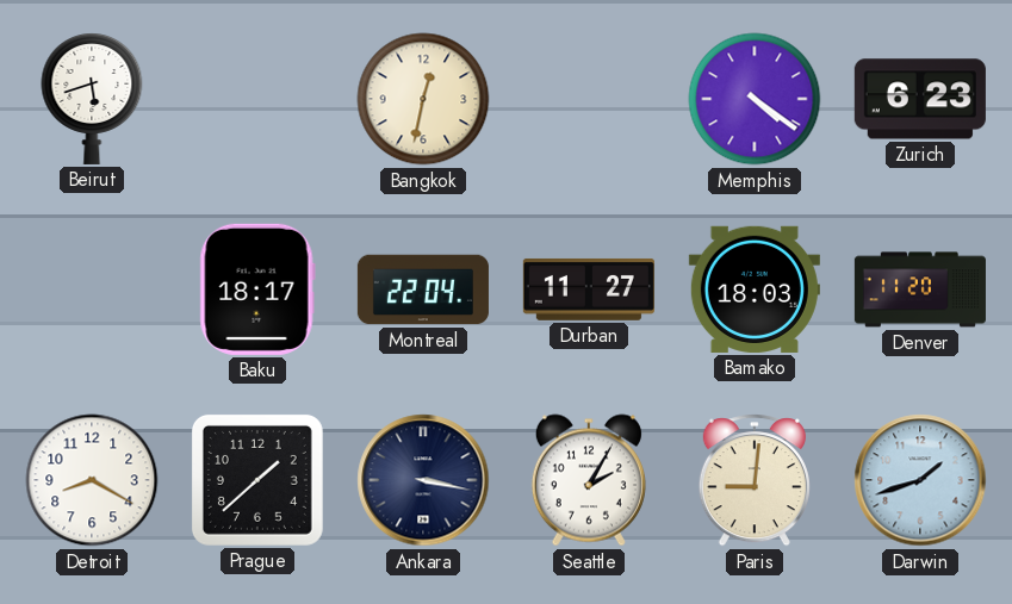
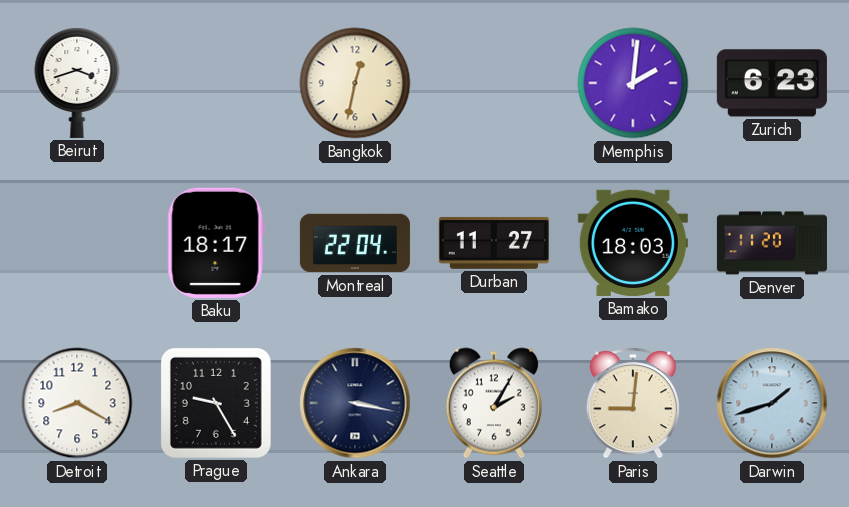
Beirut: 5:42 -> 3:42 (77, 83)
Memphis: 4:21 -> 2:01 (633, 83)
Prague: 1:38 -> 9:25 (216, 403)
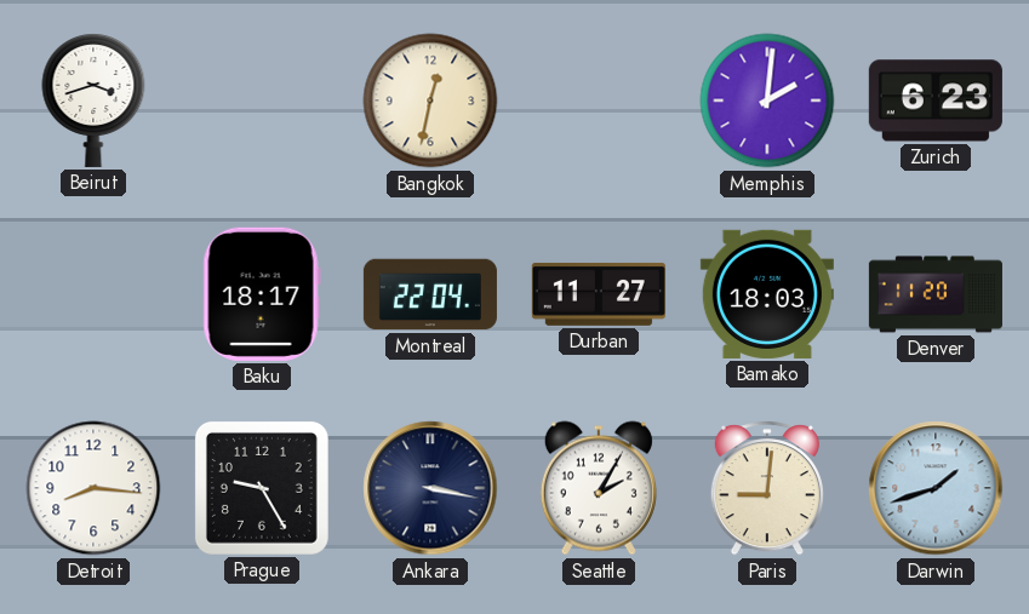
Detroit: 8:20 -> 8:16 (93, 488)
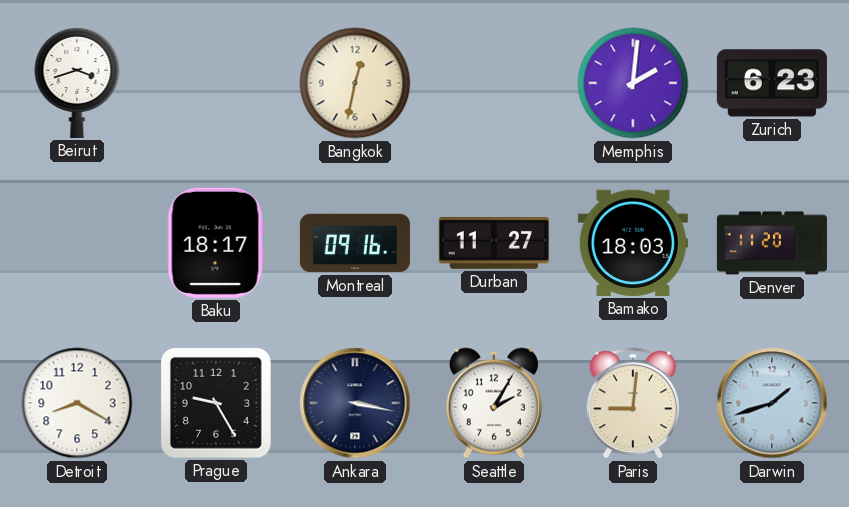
Montreal: 22:04 -> 09:16 (355, 243)
Detroit: 8:16 -> 8:20 (77, 403)
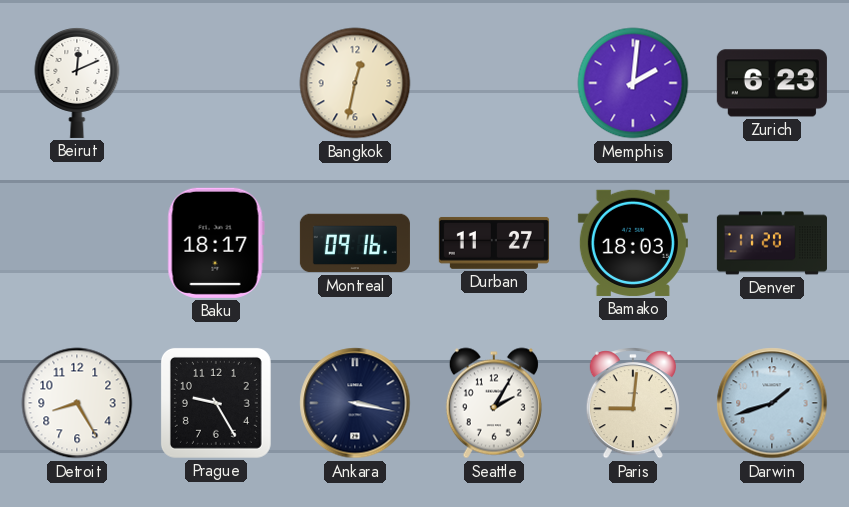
Beirut: 3:42 -> 12:11 (77, 83)
Detroit: 8:20 -> 8:25 (77, 403)
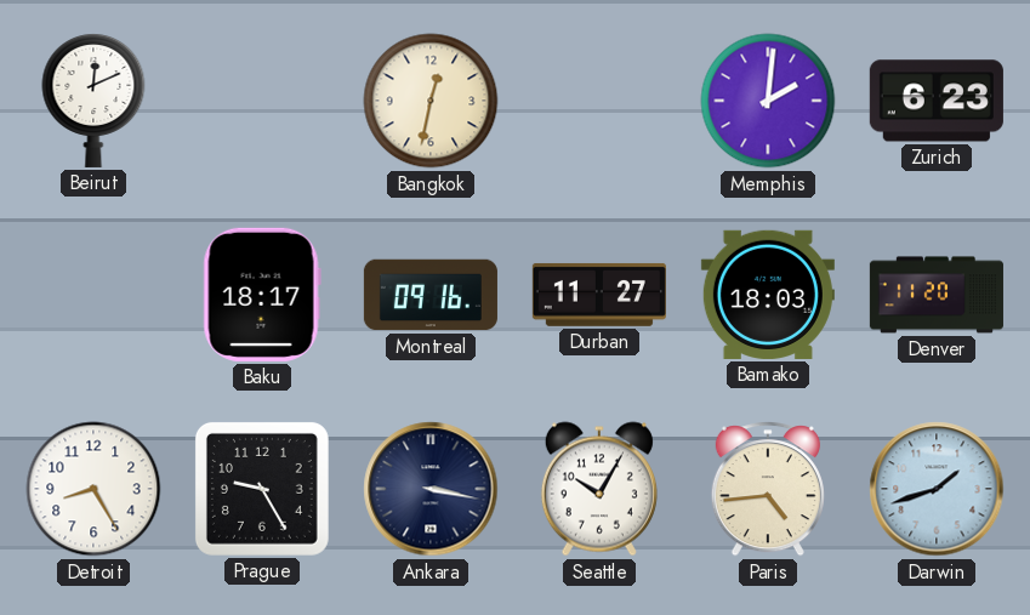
Seattle: 2:05 -> 10:05 (599, 489)
Paris: 9:01 -> 4:44 (768, 489)
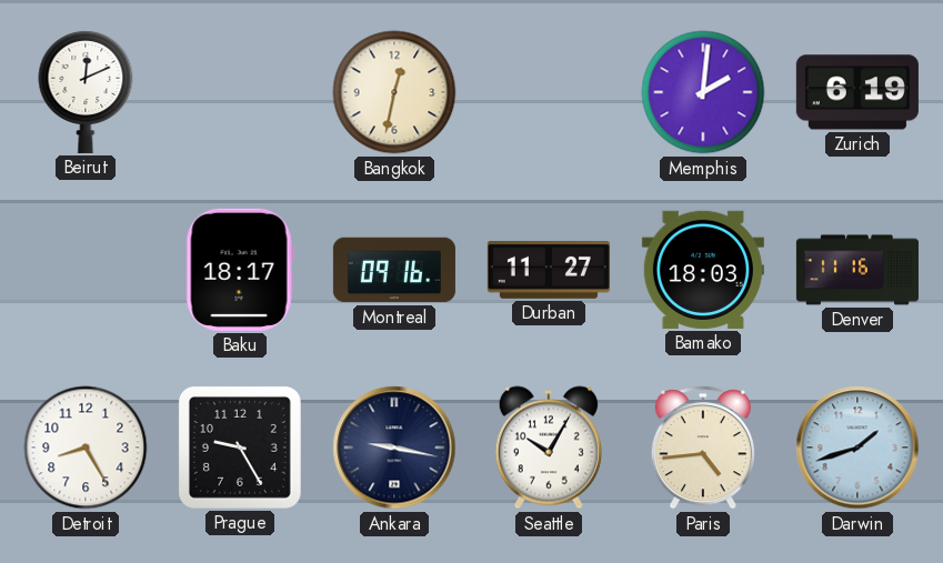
Zurich: 6:23 -> 6:19 (857, 92)
Denver: 11:20 -> 11:16 (857, 270)
Ankara: 3:17 -> 9:17 (394, 448)
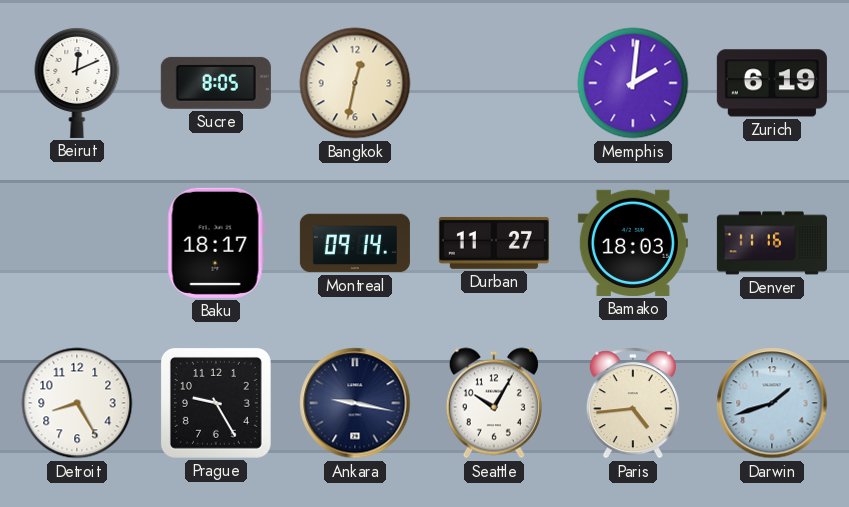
Sucre: none -> 8:05 (216, 83)
Montreal: 09:16 -> 09:14 (355, 243)
